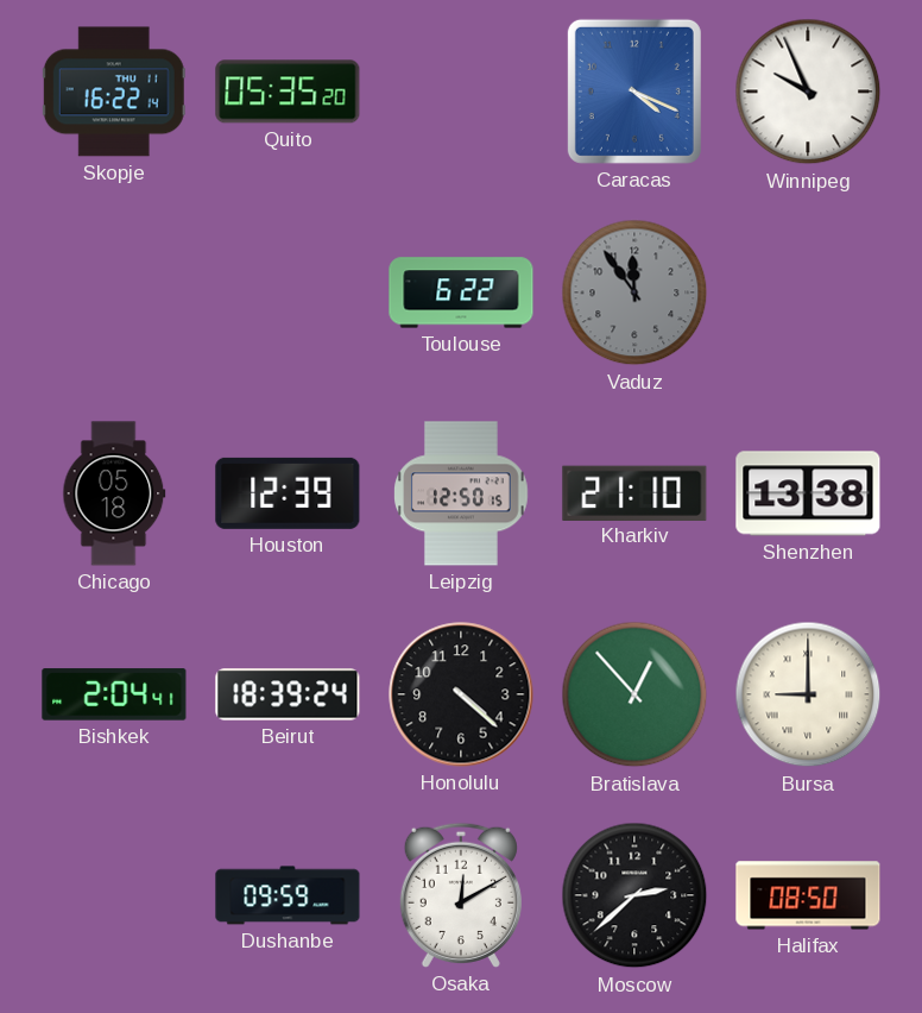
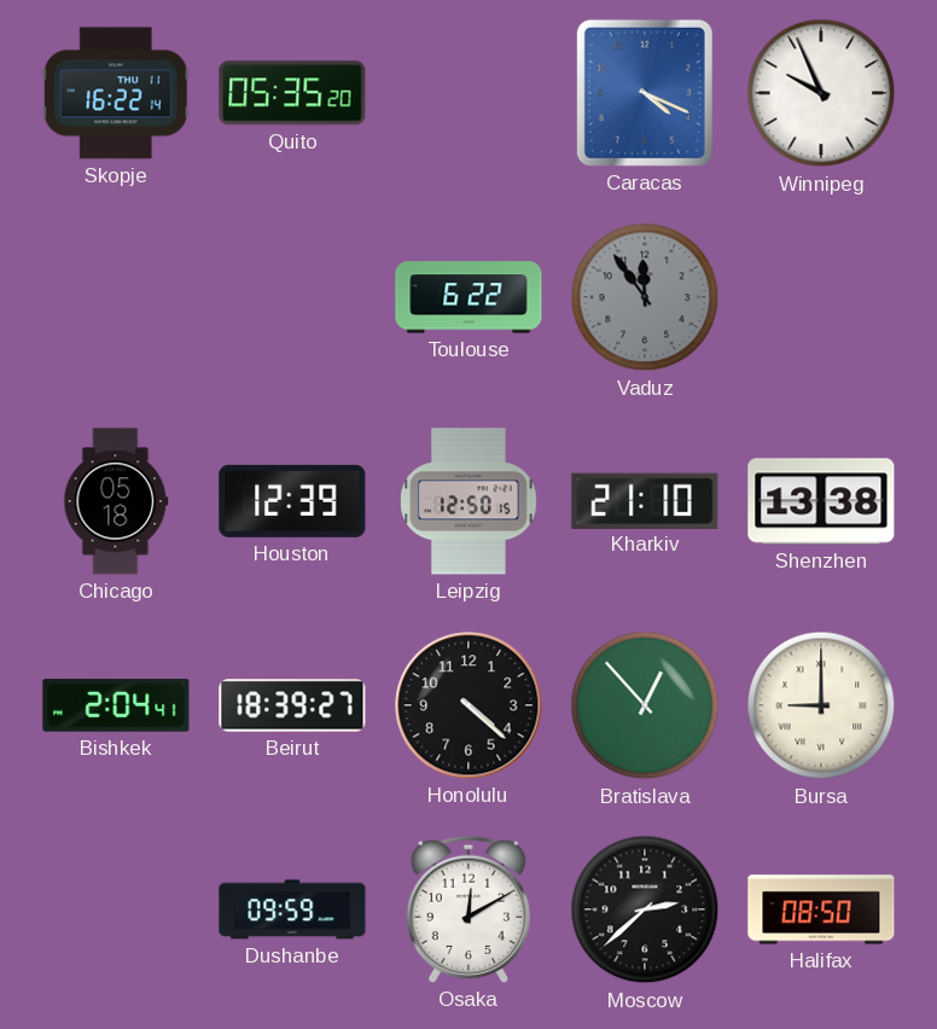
Beirut: 18:39:24 -> 18:39:27 (292, 705)
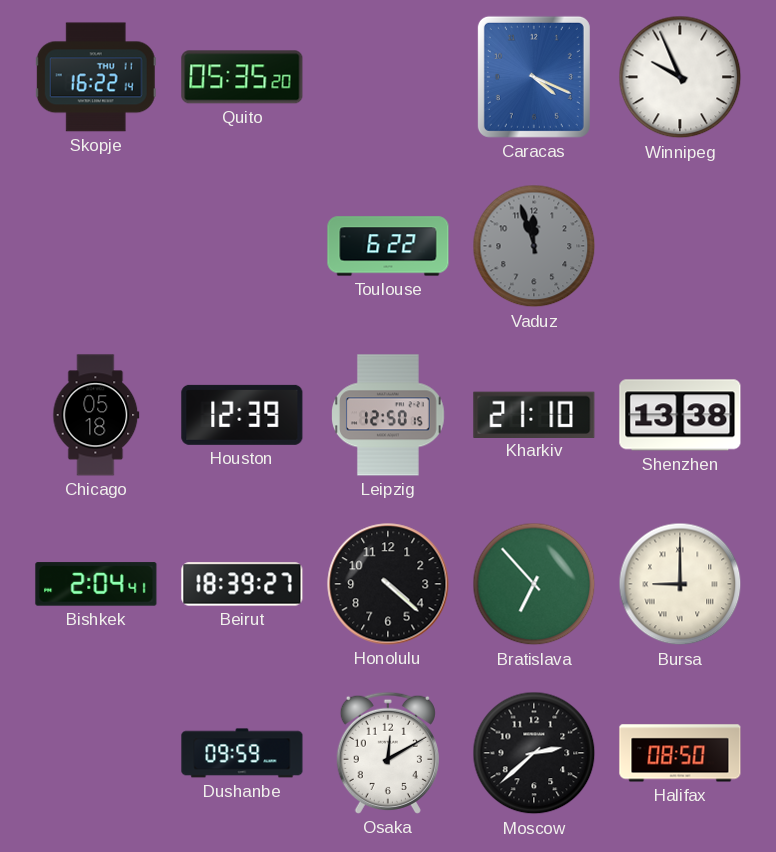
Vaduz: 11:54 -> 11:57 (534, 246)
Bratislava: 12:53 -> 6:53 (534, 584)
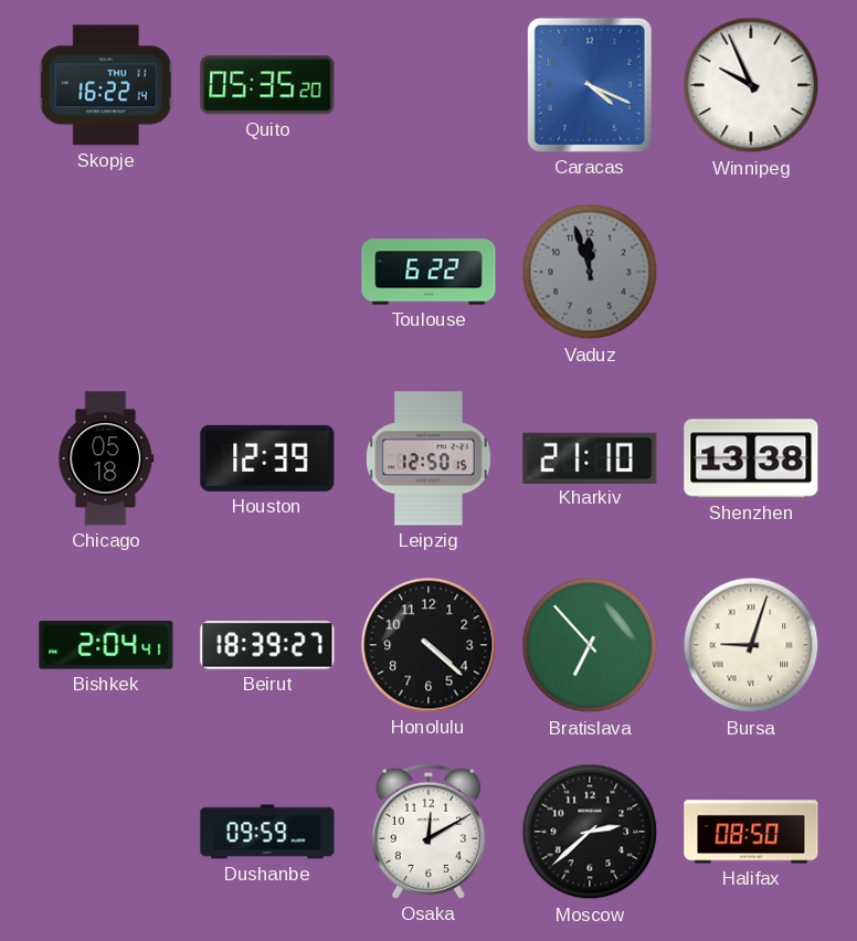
Bursa: 9:00 -> 9:03 (751, 645)
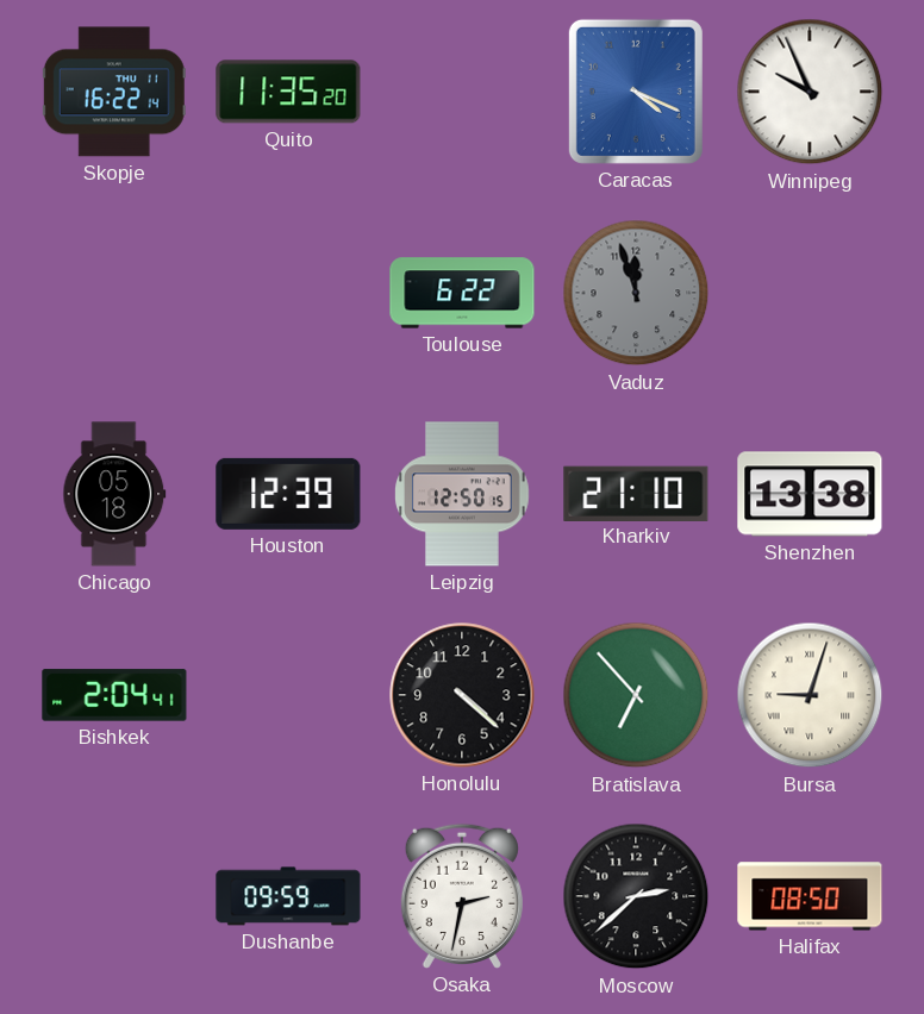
Quito: 05:35 -> 11:35 (288, 92)
Beirut: 18:39 -> none (267, 645)
Osaka: 12:10 -> 2:32 (462, 896)
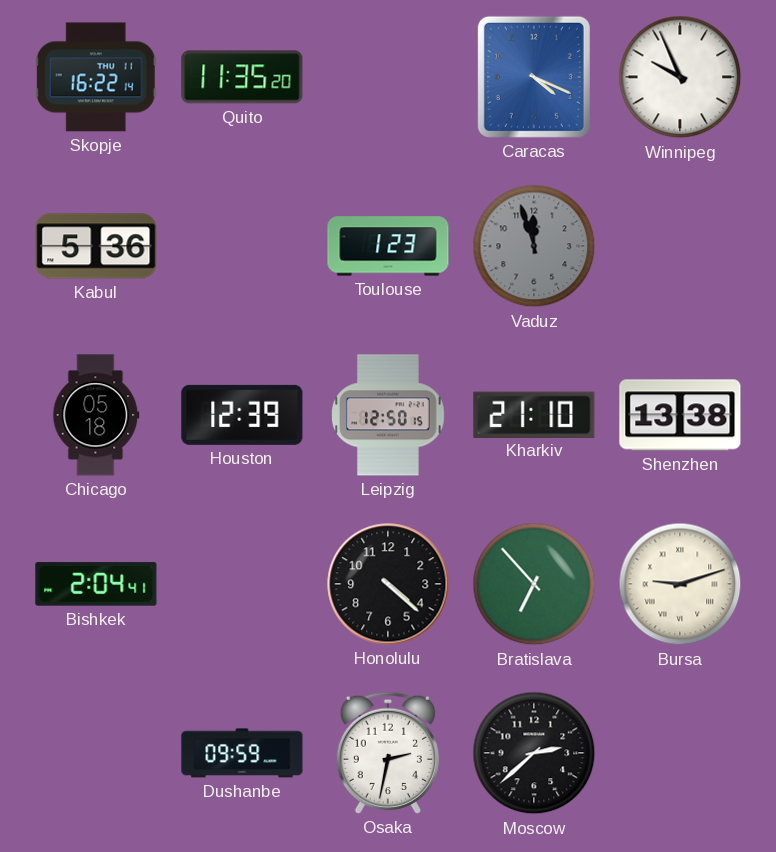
Kabul: none -> 5:36 (96, 246)
Toulouse: 6:22 -> 1:23 (388, 246)
Bursa: 9:03 -> 9:12 (680, 584)
Halifax: 08:50 -> none (810, 896)
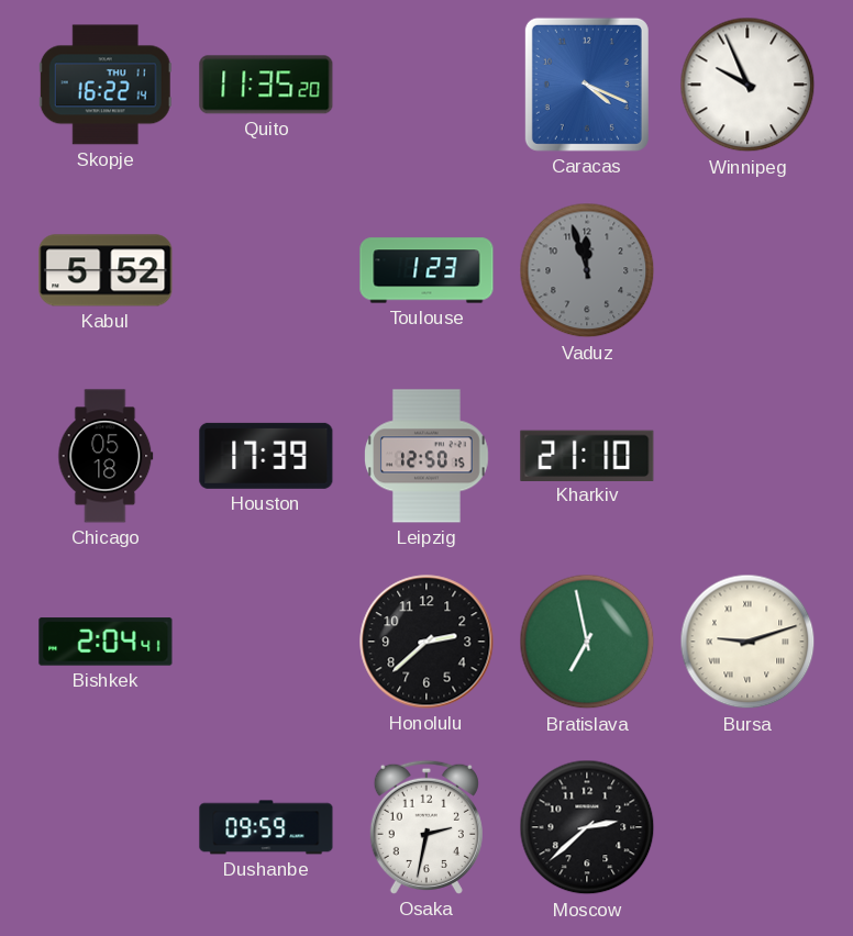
Kabul: 5:36 -> 5:52 (106, 270)
Houston: 12:39 -> 17:39 (266, 456)
Shenzhen: 13:38 -> none (680, 415)
Honolulu: 4:22 -> 2:38 (427, 642)
Bratislava: 6:53 -> 6:58 (587, 642)
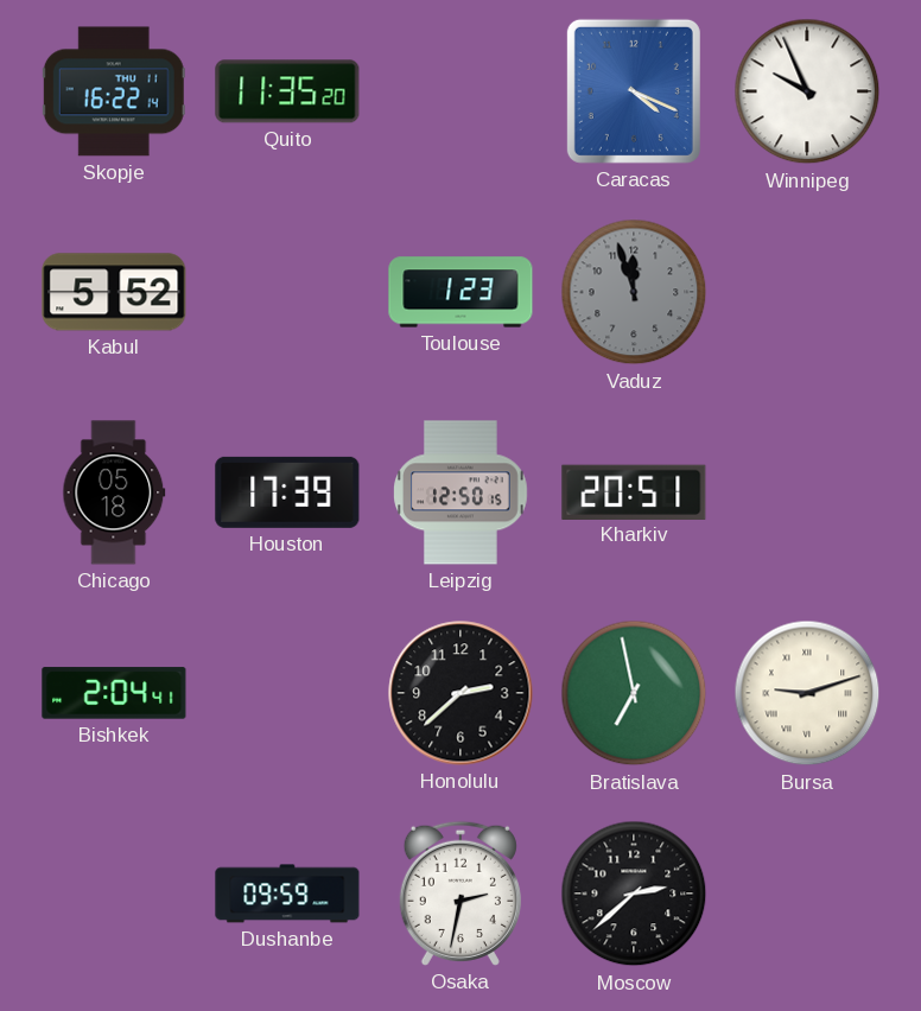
Kharkiv: 21:10 -> 20:51 (634, 491)
